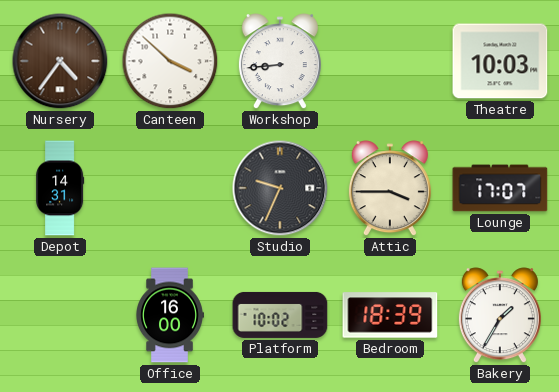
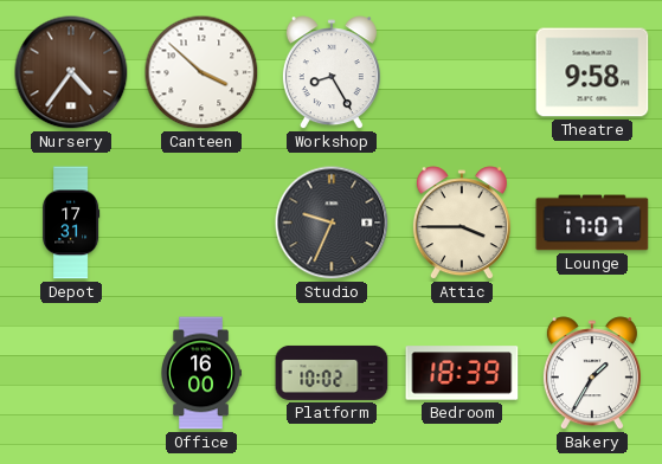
Workshop: 8:44 -> 8:25 (332, 73)
Theatre: 10:03 -> 9:58 (592, 72)
Depot: 14:31 -> 17:31 (72, 223)
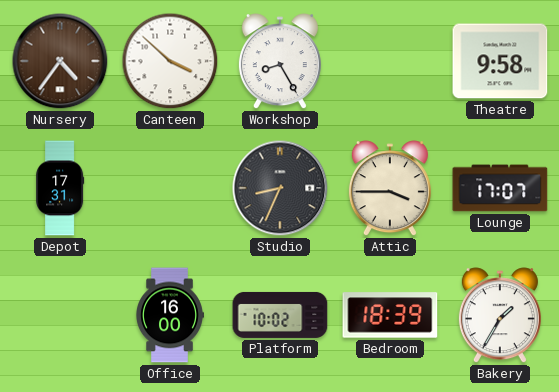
Studio: 9:34 -> 8:34 (280, 188)
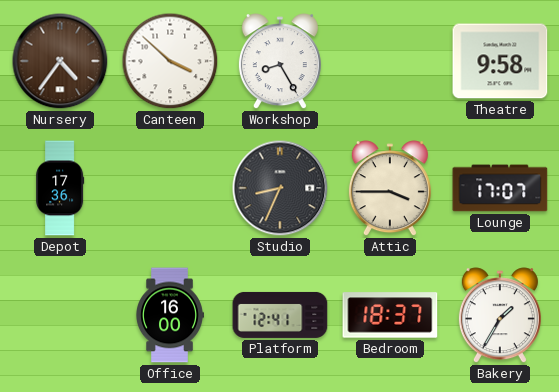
Depot: 17:31 -> 17:36 (61, 188)
Platform: 10:02 -> 12:41 (280, 315)
Bedroom: 18:39 -> 18:37 (390, 315)
